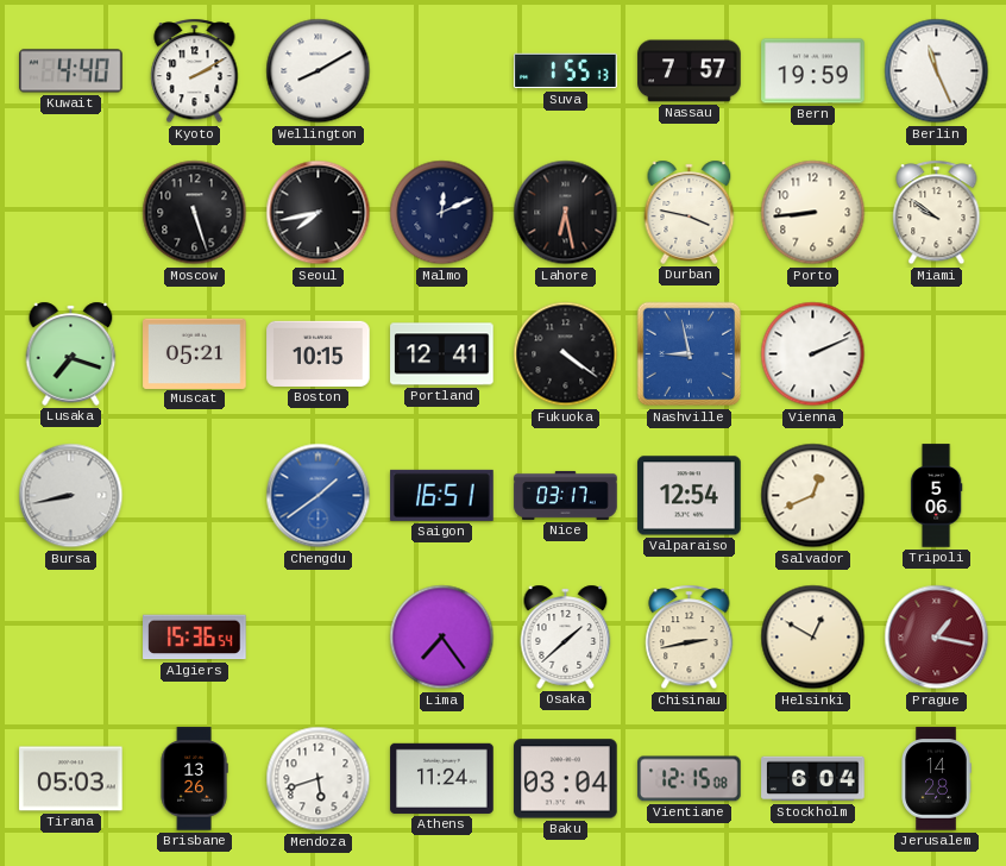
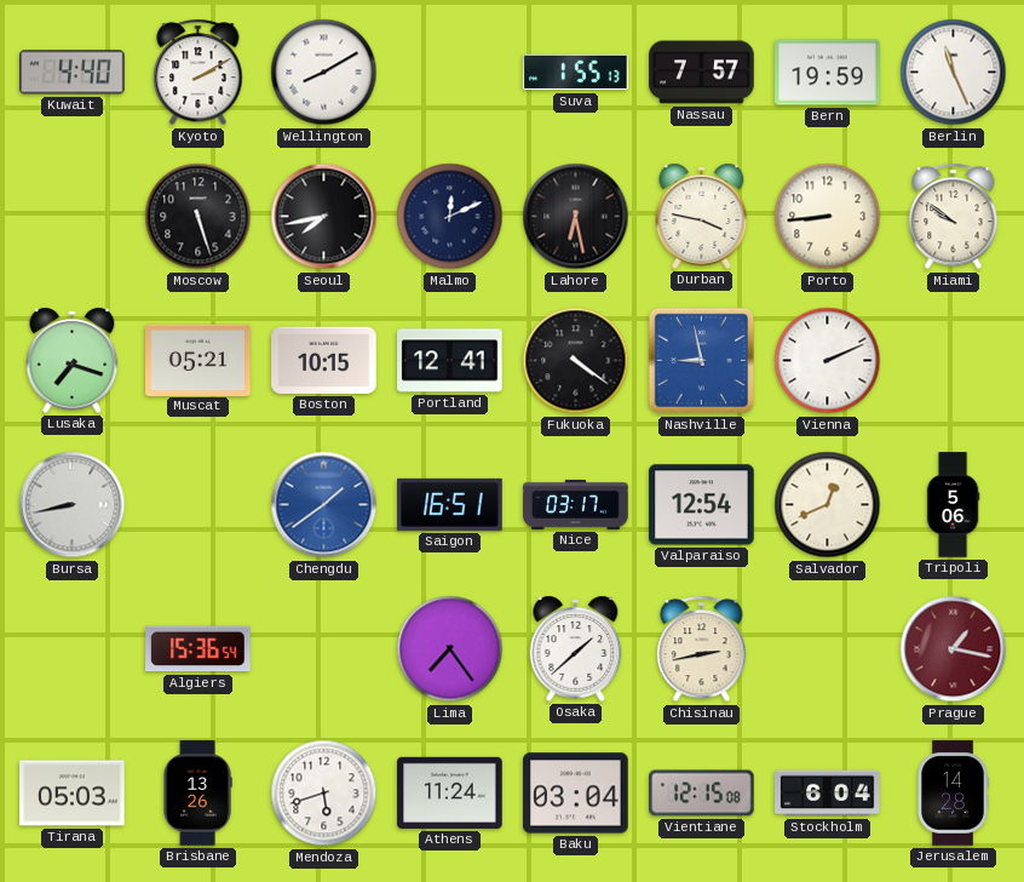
Helsinki: 12:50 -> none (813, 638)
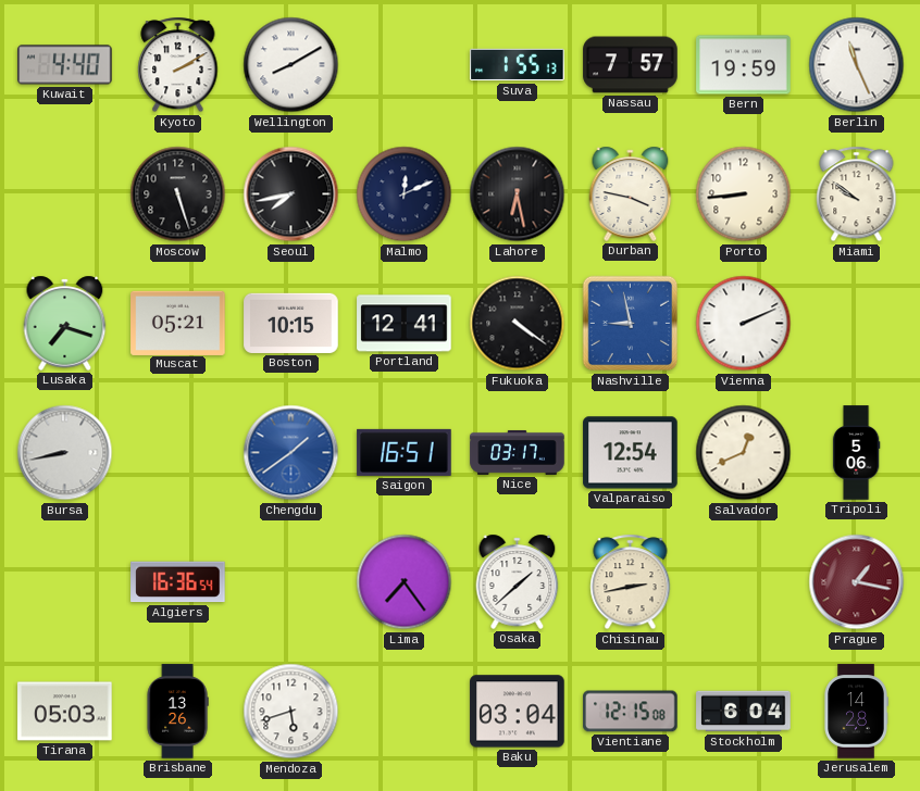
Algiers: 15:36 -> 16:36 (178, 582)
Athens: 11:24 -> none (450, 792)
